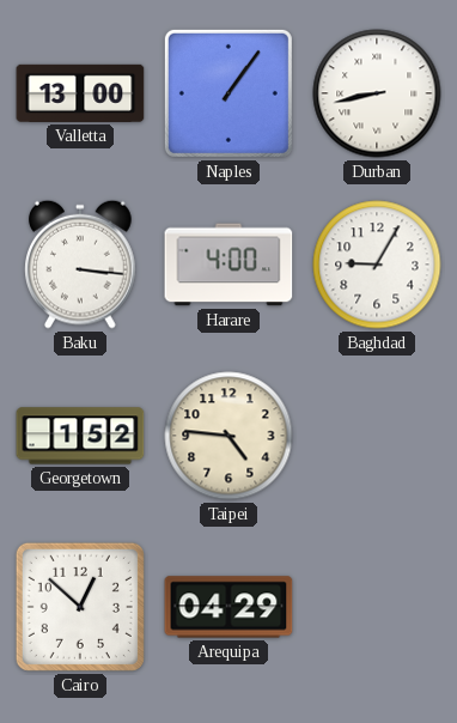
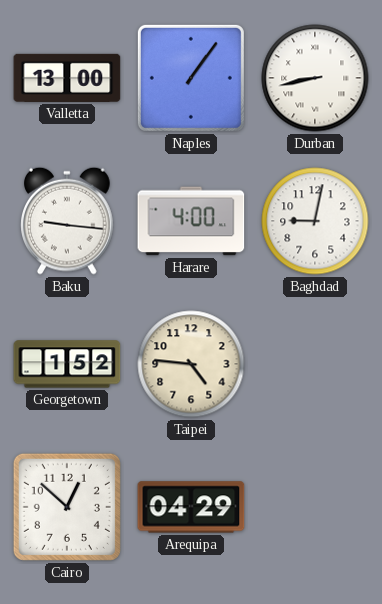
Baku: 3:16 -> 9:16 (68, 221)
Baghdad: 9:05 -> 9:02 (315, 221)
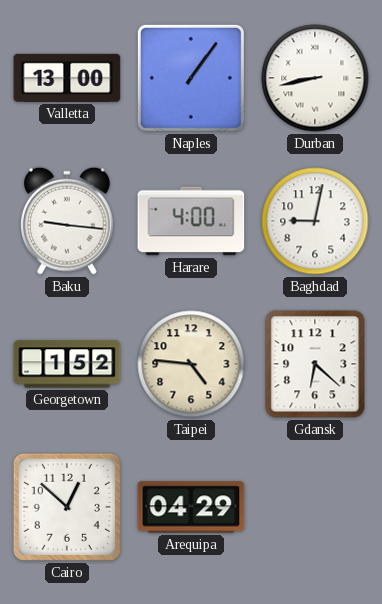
Gdansk: none -> 6:22 (315, 364)
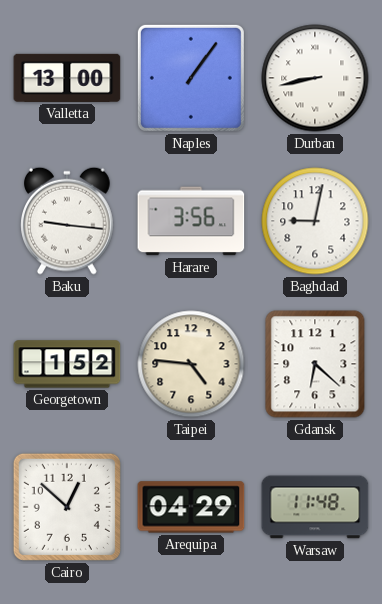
Harare: 4:00 -> 3:56 (191, 221)
Warsaw: none -> 11:48 (315, 507)
